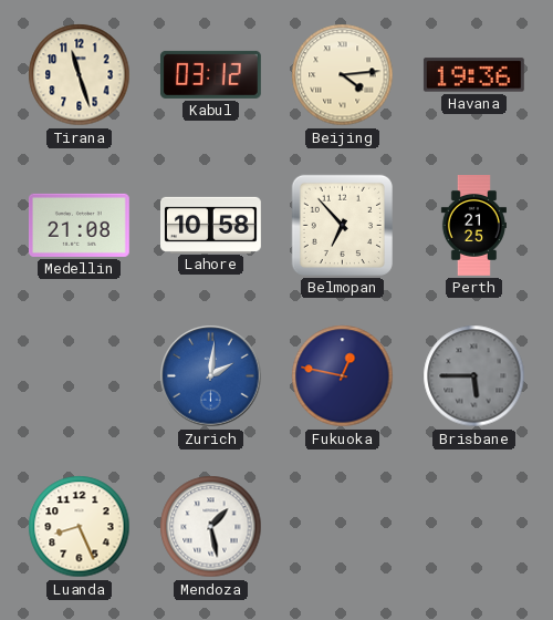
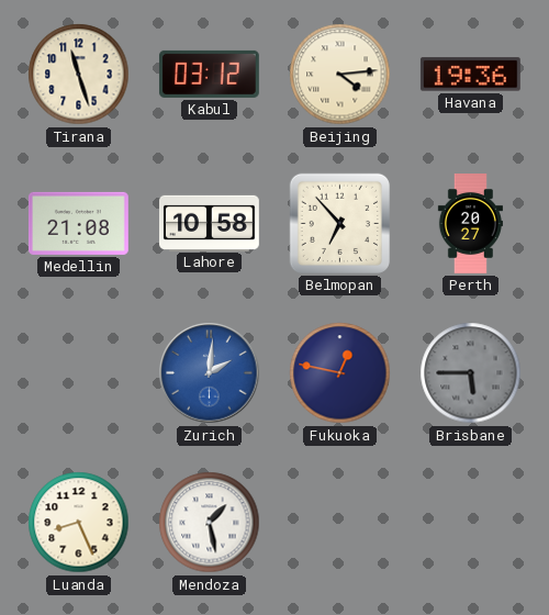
Perth: 21:25 -> 20:27 (470, 224)
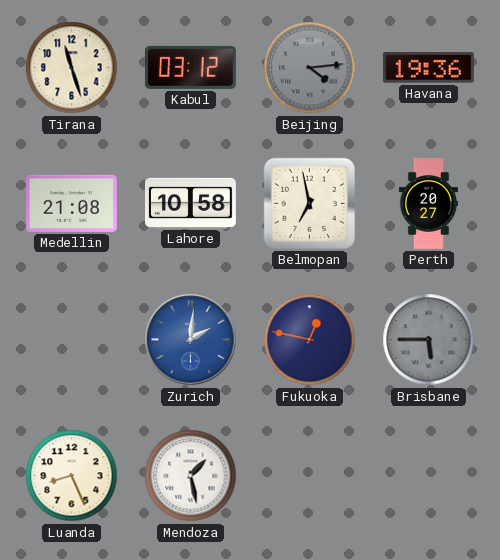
Beijing dial: cream -> grey (310, 68)
Belmopan: 6:53 -> 6:58 (309, 203)
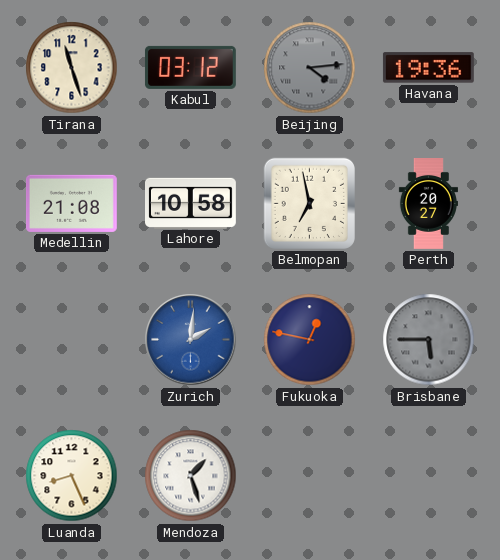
Mendoza: 1:28 -> 1:27 (191, 476)
